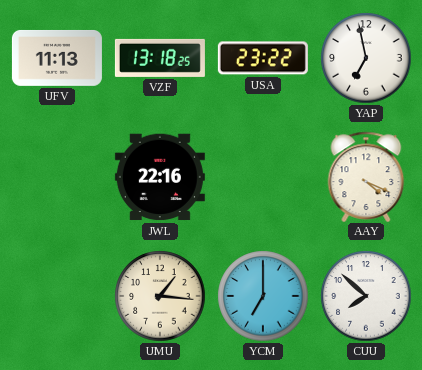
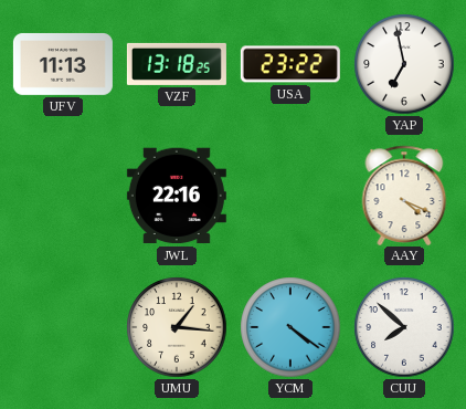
YCM: 7:00 -> 4:21 (290, 327)
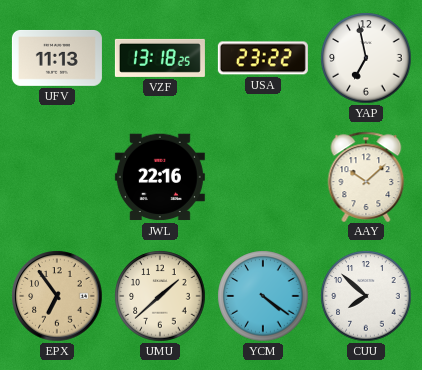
AAY: 4:19 -> 10:08 (366, 176)
EPX: none -> 6:54 (57, 296)
UMU: 1:16 -> 1:38 (160, 296)
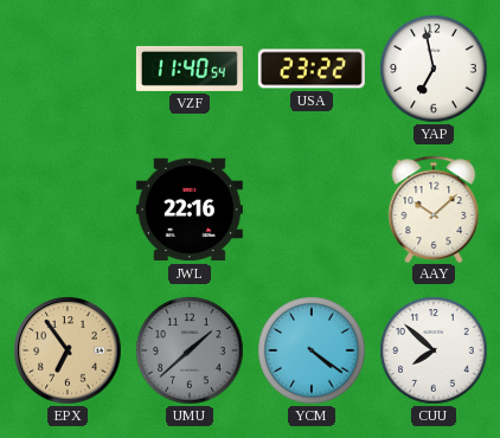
UFV: 11:13 -> none (57, 58)
VZF: 13:18 -> 11:40 (190, 69)
UMU dial: cream -> grey (190, 350)
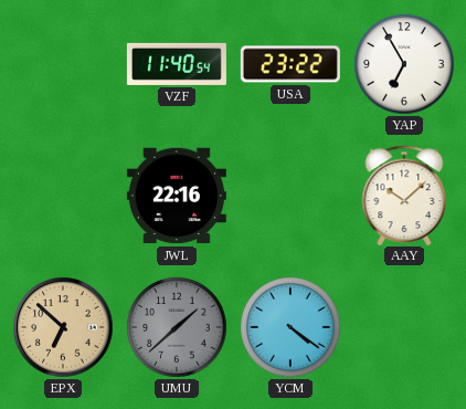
YAP: 6:58 -> 6:55 (404, 64)
EPX: 6:54 -> 6:52 (63, 327)
CUU: 7:52 -> none (434, 350)
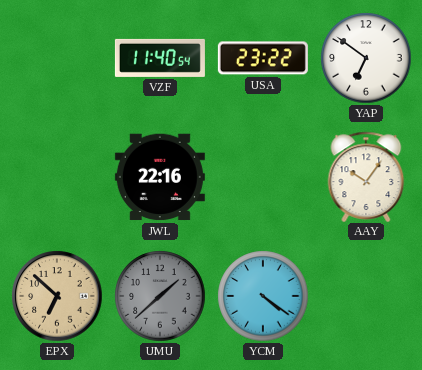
YAP: 6:55 -> 6:51 (366, 58)
AAY: 10:08 -> 10:06 (366, 176)
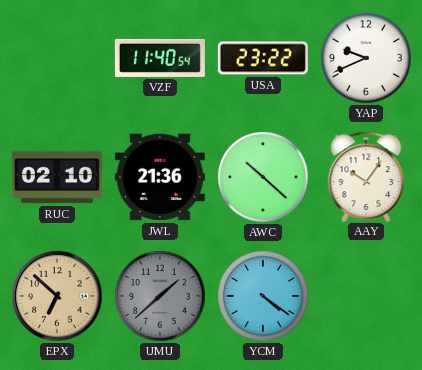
YAP: 6:51 -> 9:41 (366, 58)
RUC: none -> 02:10 (57, 177)
JWL: 22:16 -> 21:36 (160, 177)
AWC: none -> 10:22 (263, 177)
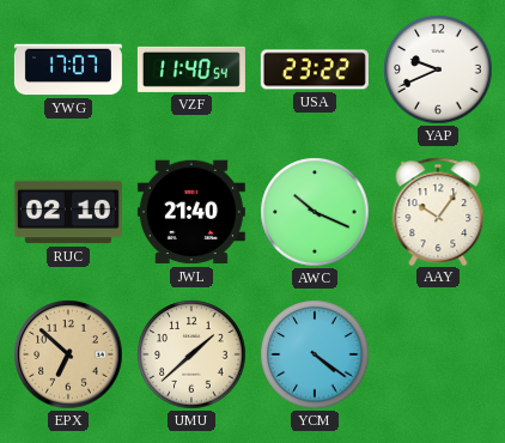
YWG: none -> 17:07 (68, 69)
JWL: 21:36 -> 21:40 (191, 212)
AWC: 10:22 -> 10:19 (315, 212)
UMU dial: grey -> cream (191, 354)
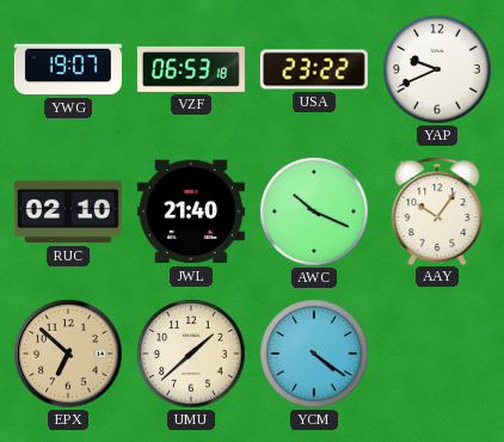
YWG: 17:07 -> 19:07 (68, 69)
VZF: 11:40 -> 06:53 (191, 69)
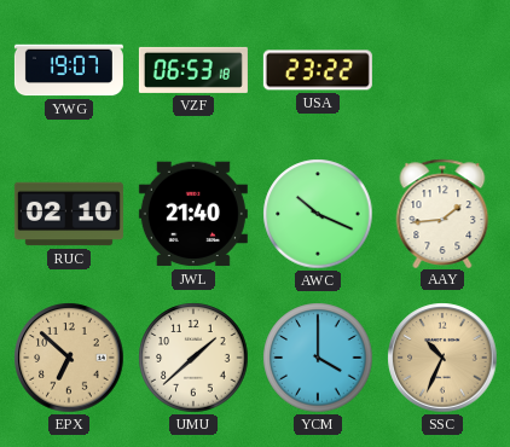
YAP: 9:41 -> none (437, 69)
AAY: 10:06 -> 1:44 (442, 213)
YCM: 4:21 -> 4:00 (318, 358)
SSC: none -> 10:34 (442, 358)
